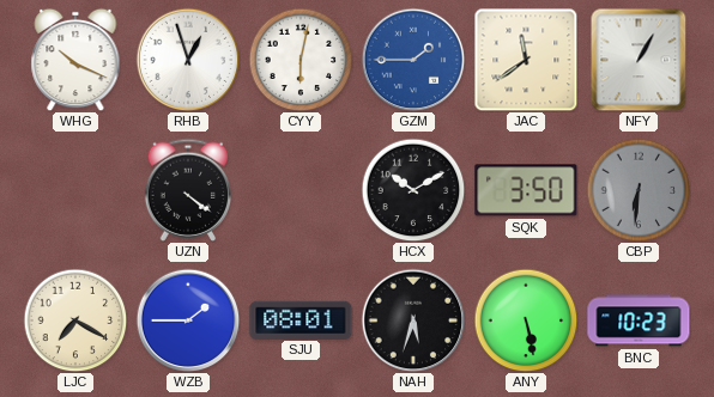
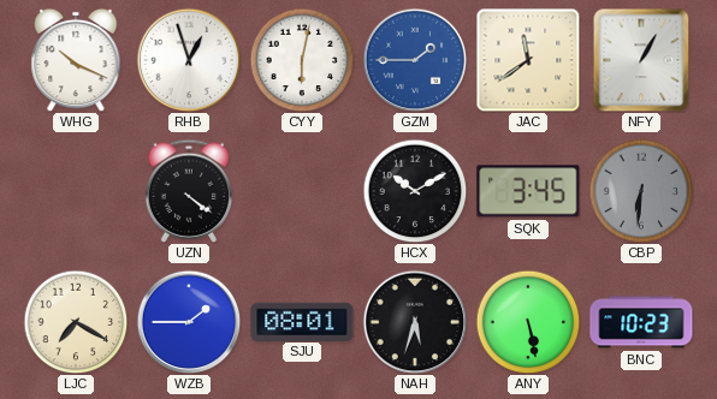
SQK: 3:50 -> 3:45 (528, 191)
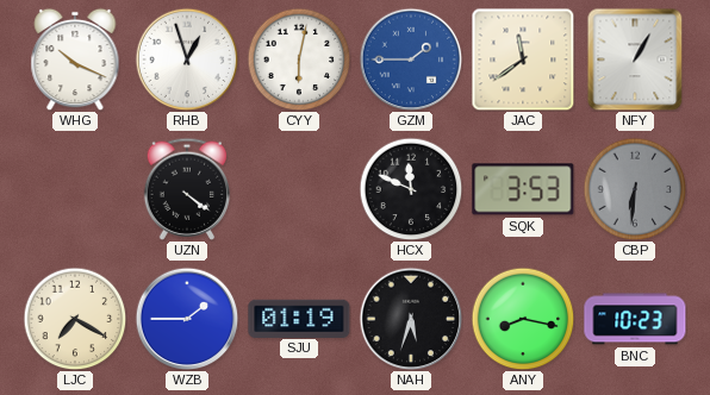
HCX: 10:10 -> 11:49 (411, 189)
SQK: 3:45 -> 3:53 (523, 189)
SJU: 08:01 -> 01:19 (299, 318)
ANY: 5:28 -> 8:17 (523, 319)
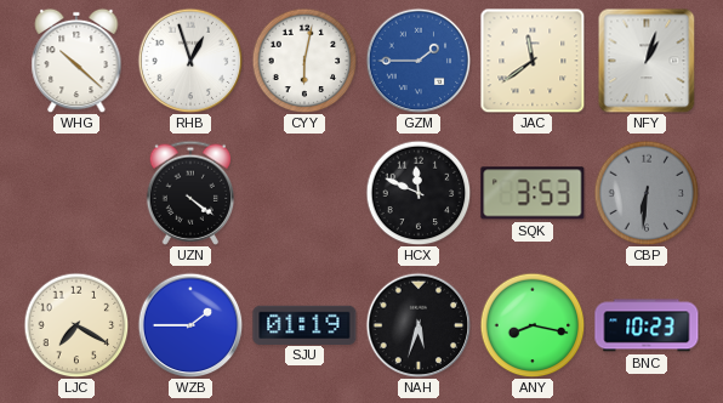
WHG: 10:19 -> 10:22 (76, 61)
NFY: 1:05 -> 1:03 (647, 61)
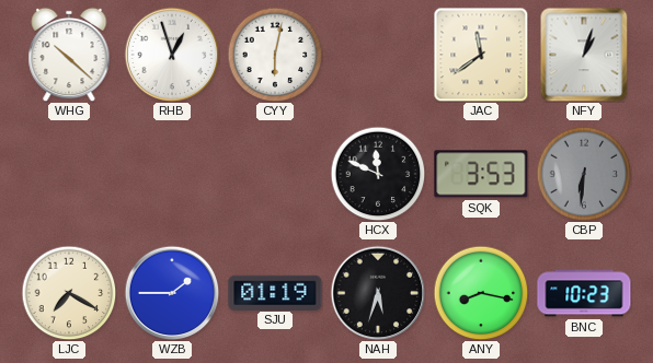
GZM: 1:45 -> none (419, 61)
UZN: 4:21 -> none (190, 193)
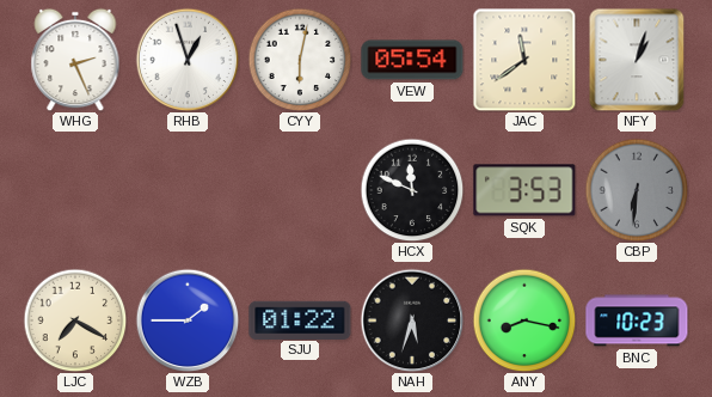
WHG: 10:22 -> 2:26 (75, 60)
VEW: none -> 05:54 (412, 60)
SJU: 01:19 -> 01:22 (300, 319)
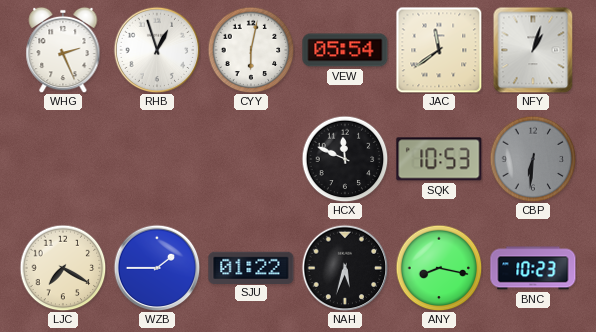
SQK: 3:53 -> 10:53 (439, 159)
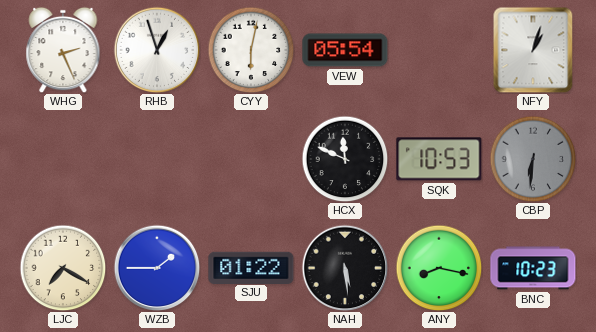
JAC: 11:39 -> none (439, 50)
NAH: 5:33 -> 5:29 (345, 268)
